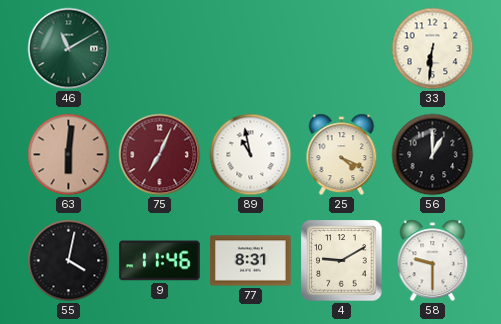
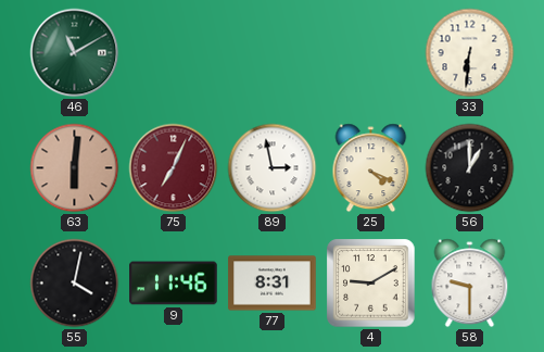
89: 10:58 -> 2:58 (273, 168)
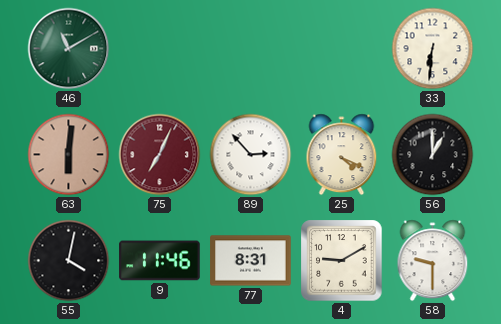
89: 2:58 -> 2:53 (251, 155)
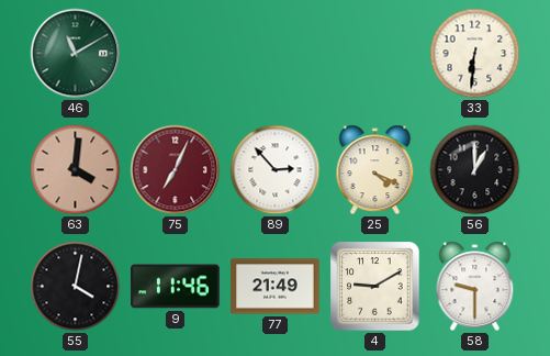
63: 6:01 -> 4:01 (76, 170)
77: 8:31 -> 21:49 (276, 287)
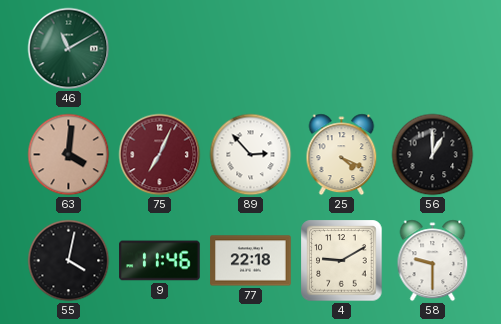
33: 6:31 -> none (475, 54)
77: 21:49 -> 22:18 (251, 261)
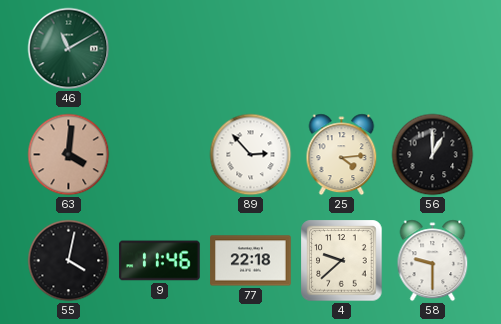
75: 7:04 -> none (160, 155)
25: 4:19 -> 4:14 (342, 155)
4: 9:10 -> 9:38 (342, 261)
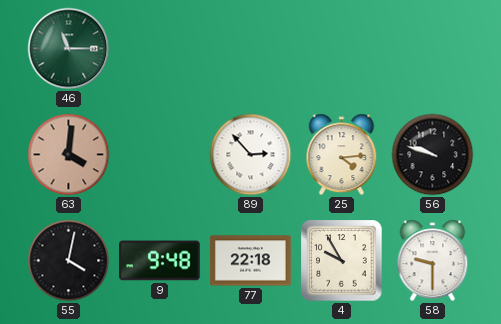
46: 11:10 -> 11:15 (69, 49)
56: 1:00 -> 9:48 (433, 155)
9: 11:46 -> 9:48 (160, 261)
4: 9:38 -> 9:55 (342, 261)
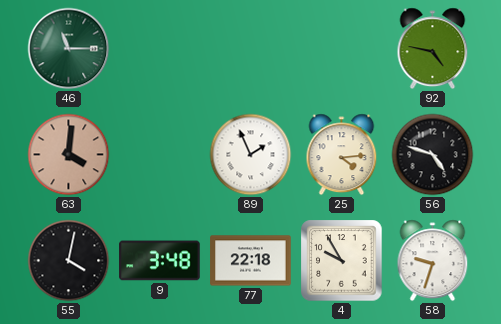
92: none -> 4:47 (433, 49)
89: 2:53 -> 1:56 (251, 155)
56: 9:48 -> 4:48 (433, 155)
9: 9:48 -> 3:48 (160, 261)
58: 9:30 -> 9:33 (433, 261)
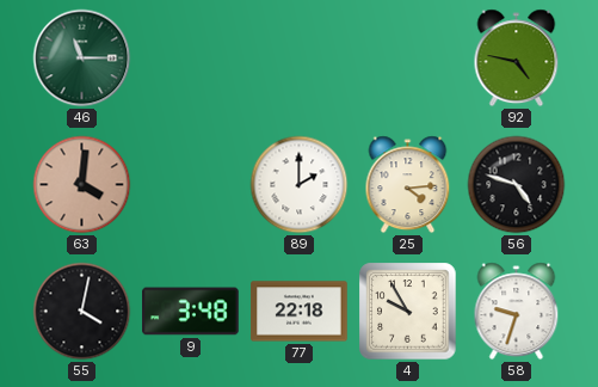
89: 1:56 -> 2:00 (300, 185)
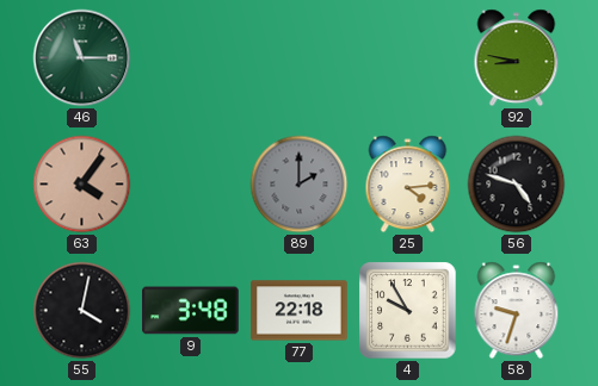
92: 4:47 -> 8:47 (517, 58)
63: 4:01 -> 4:06 (82, 185)
89 dial: white -> grey (300, 185)
